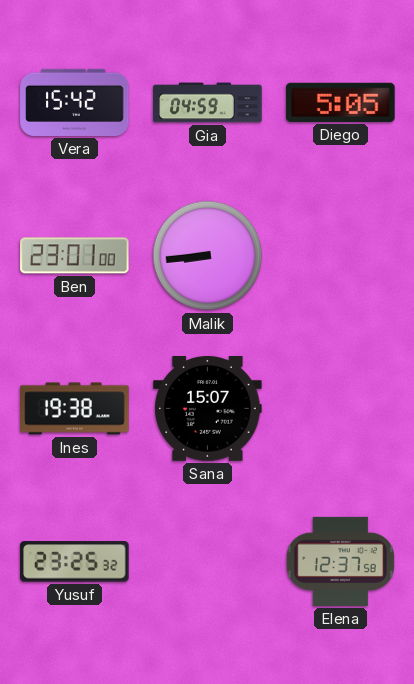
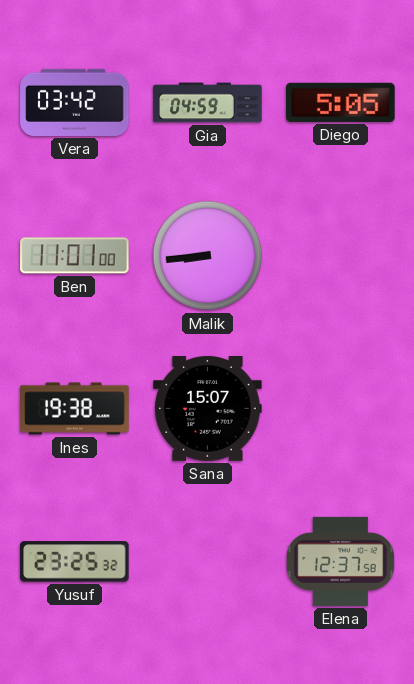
Vera: 15:42 -> 03:42 (75, 102)
Ben: 23:01 -> 11:01 (75, 256)
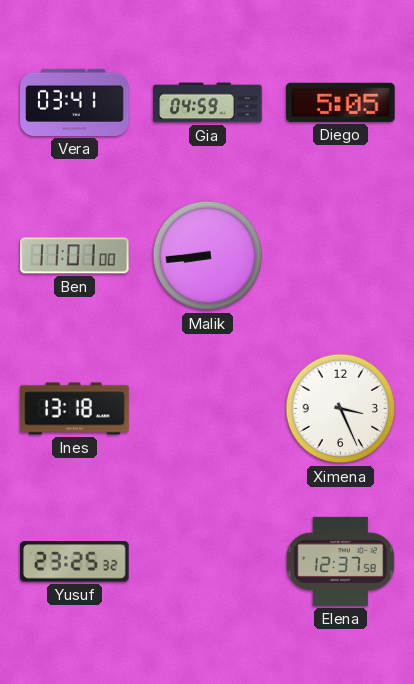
Vera: 03:42 -> 03:41 (75, 102)
Ines: 19:38 -> 13:18 (75, 409)
Sana: 15:07 -> none (208, 409)
Ximena: none -> 3:26 (341, 409)
